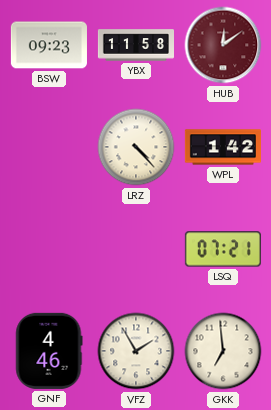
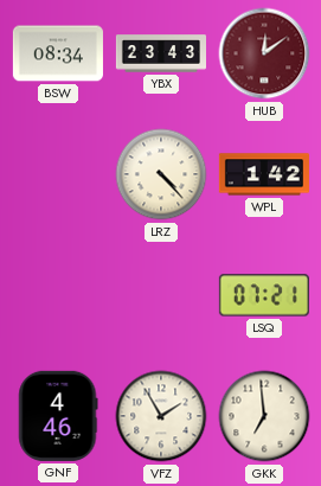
BSW: 09:23 -> 08:34 (58, 53)
YBX: 11:58 -> 23:43 (160, 53)
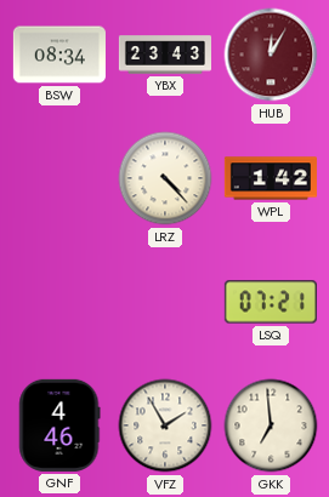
HUB: 12:09 -> 12:05 (271, 55)
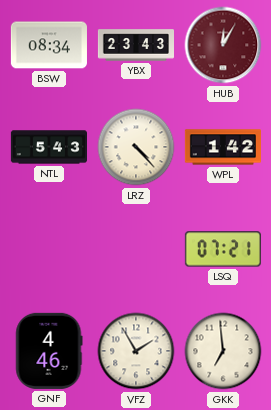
NTL: none -> 5:43 (48, 147)
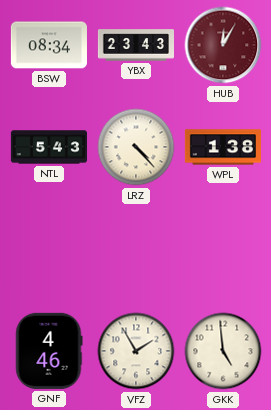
WPL: 1:42 -> 1:38 (223, 147)
LSQ: 07:21 -> none (223, 249)
GKK: 6:59 -> 4:59 (223, 351)
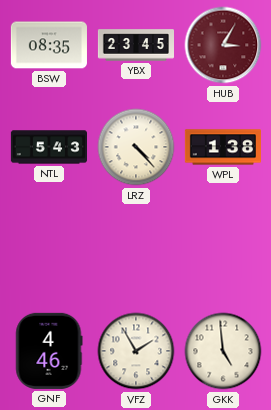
BSW: 08:34 -> 08:35 (49, 45)
YBX: 23:43 -> 23:45 (135, 45)
HUB: 12:05 -> 3:05 (223, 45)
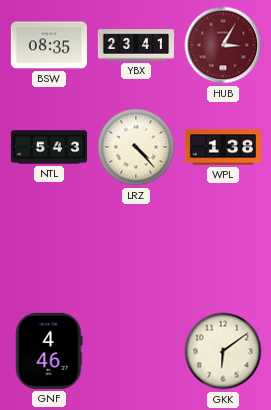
YBX: 23:45 -> 23:41 (135, 45)
VFZ: 1:55 -> none (136, 351)
GKK: 4:59 -> 6:09 (223, 351)
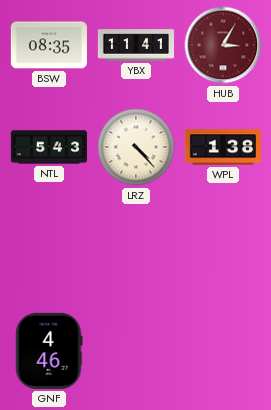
YBX: 23:41 -> 11:41 (135, 45)
GKK: 6:09 -> none (223, 351)
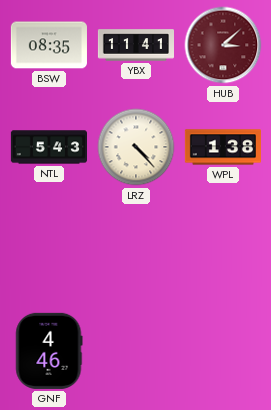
HUB: 3:05 -> 3:08 (223, 45)
